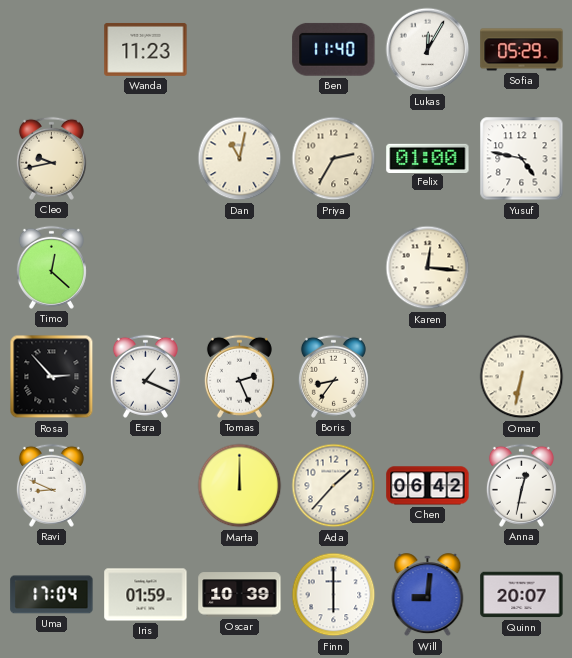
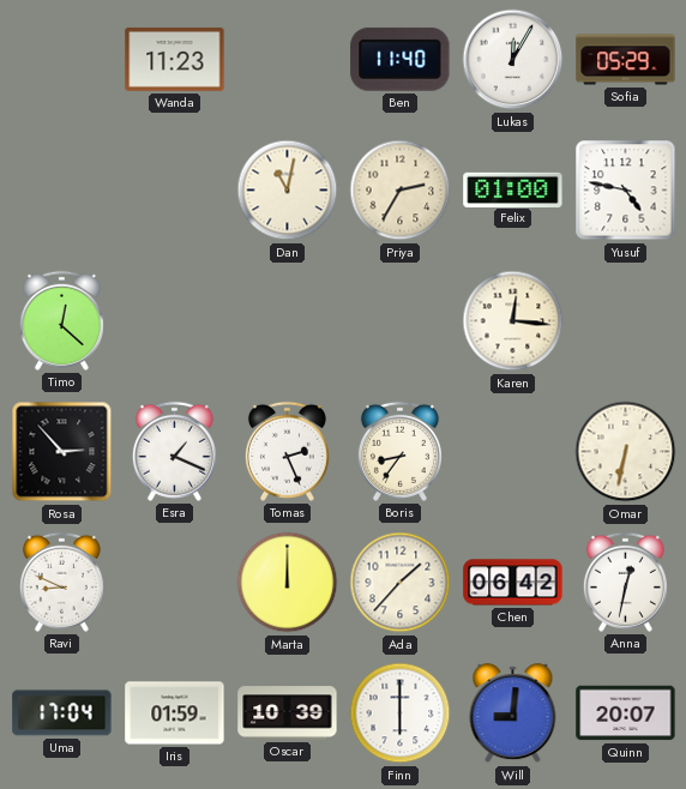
Cleo: 9:43 -> none (51, 158)
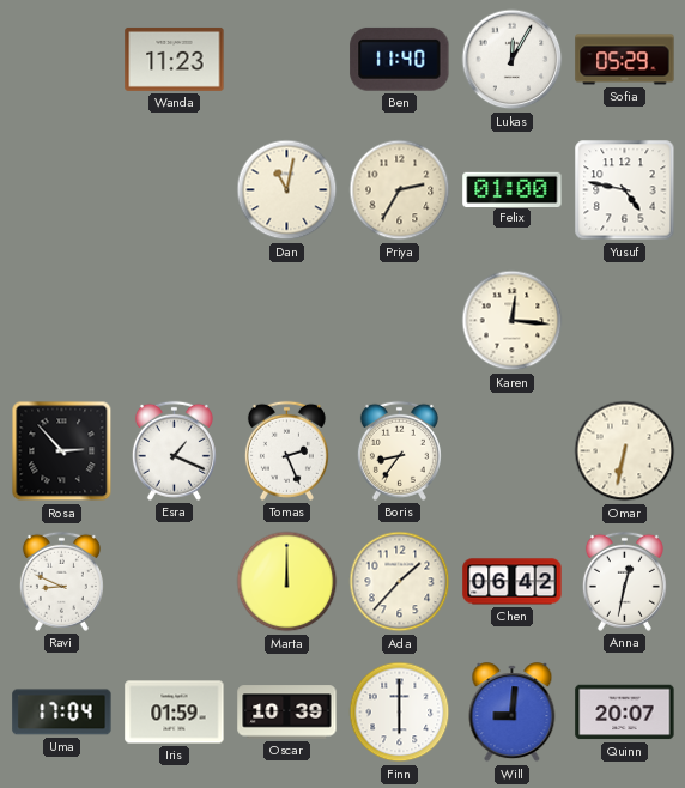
Timo: 12:22 -> none (61, 320)
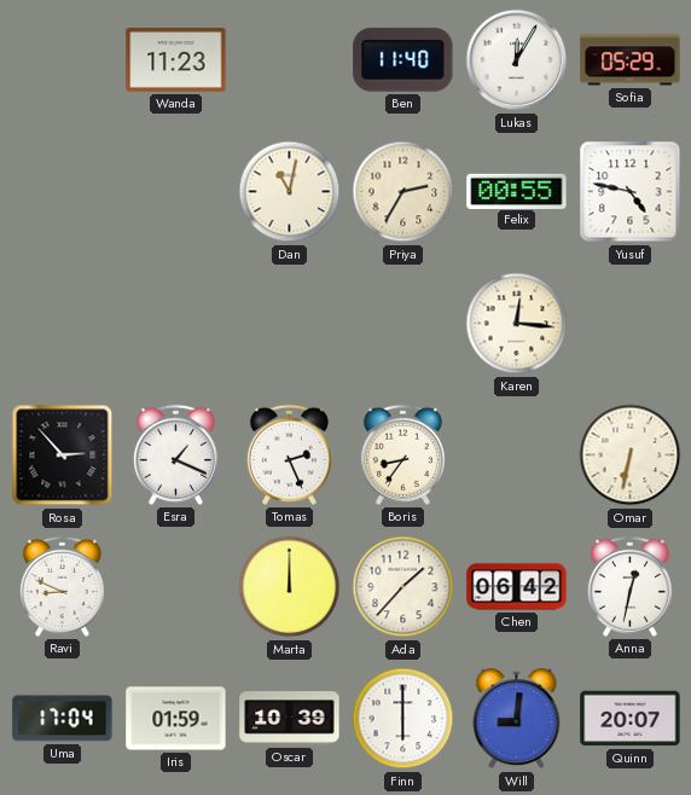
Felix: 01:00 -> 00:55 (517, 191)
